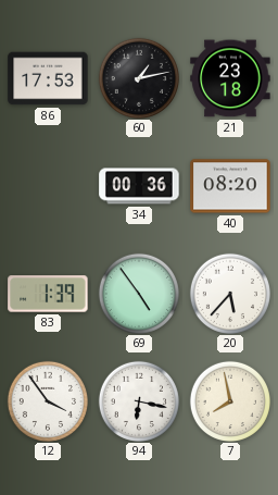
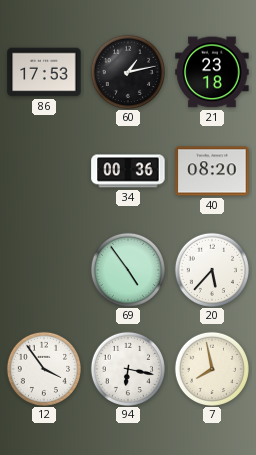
83: 1:39 -> none (48, 294)
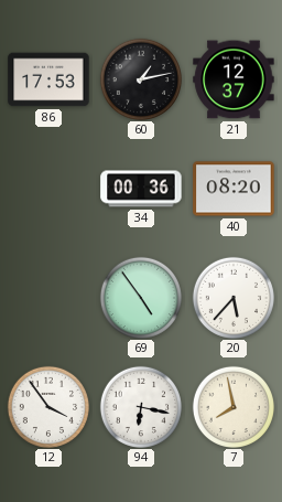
21: 23:18 -> 12:37 (234, 79)
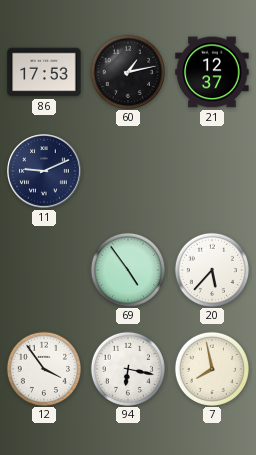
11: none -> 9:11 (44, 171)
34: 00:36 -> none (141, 189)
40: 08:20 -> none (234, 189)
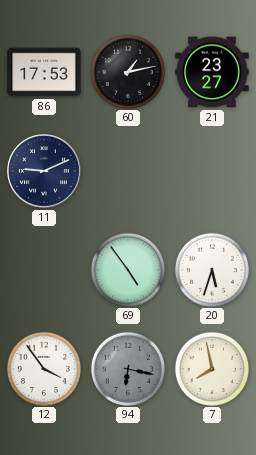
21: 12:37 -> 23:27 (212, 72)
20: 5:37 -> 5:33 (211, 269)
94 dial: white -> grey (127, 368)
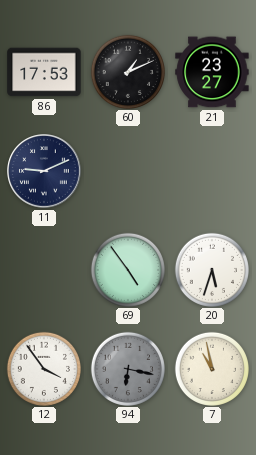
60: 1:13 -> 1:11 (127, 71)
7: 7:58 -> 10:58 (211, 368)
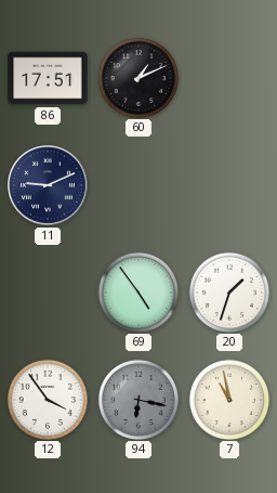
86: 17:53 -> 17:51 (48, 78)
21: 23:27 -> none (212, 72)
20: 5:33 -> 1:33 (228, 291)
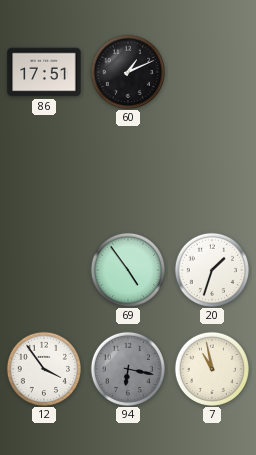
11: 9:11 -> none (48, 185)
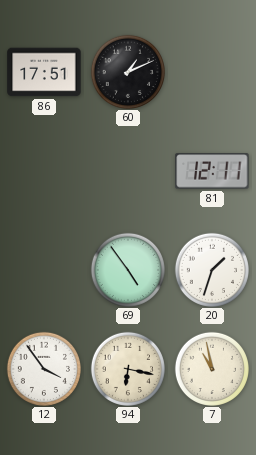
81: none -> 12:11 (212, 171)
94 dial: grey -> cream (127, 368)
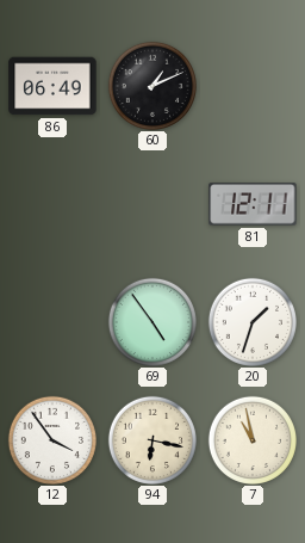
86: 17:51 -> 06:49 (52, 86)
